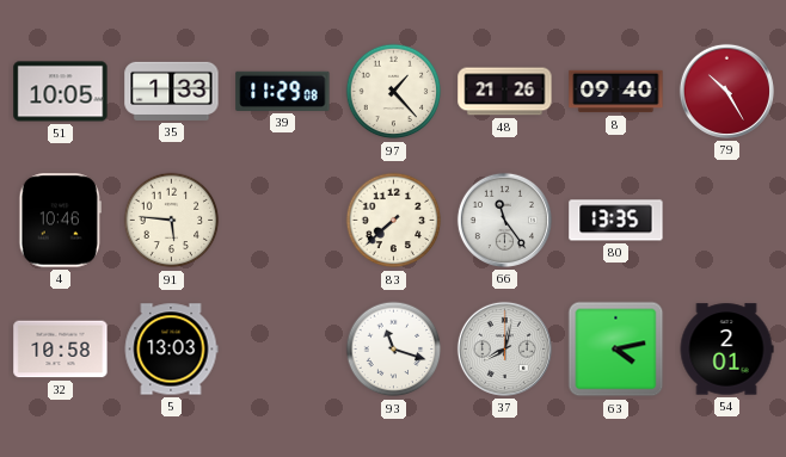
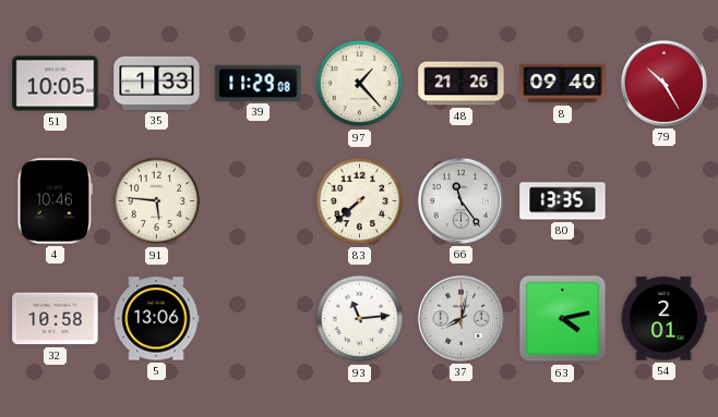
5: 13:03 -> 13:06 (156, 319)
93: 11:18 -> 11:14 (360, 319)
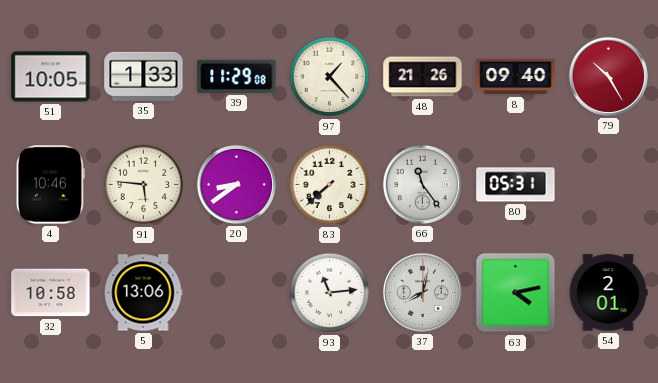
20: none -> 8:39 (236, 184)
80: 13:35 -> 05:31 (516, 185)
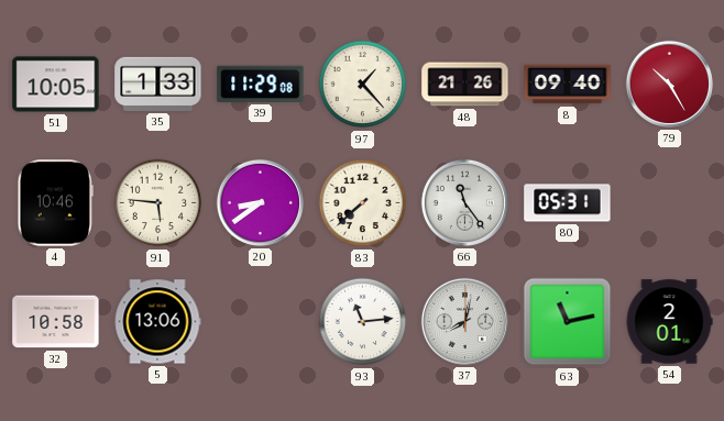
63: 4:13 -> 11:13 (568, 322)
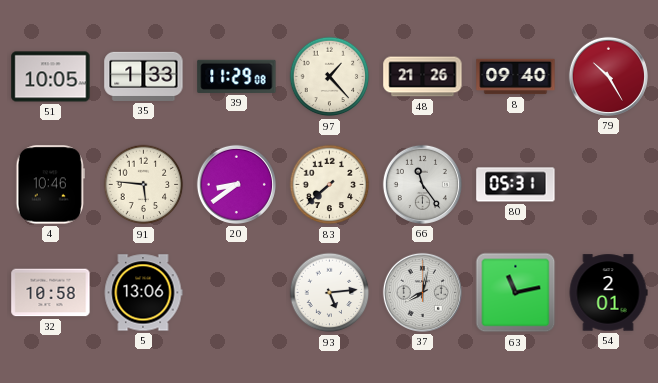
93: 11:14 -> 5:14 (330, 293)
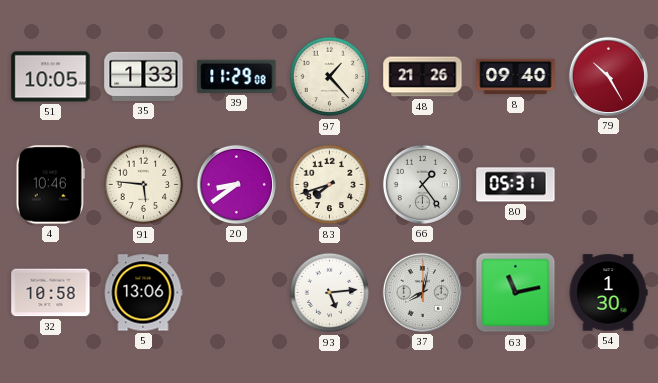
83: 7:38 -> 7:42 (330, 185)
66: 11:24 -> 1:24 (422, 184)
54: 2:01 -> 1:30 (608, 293)
